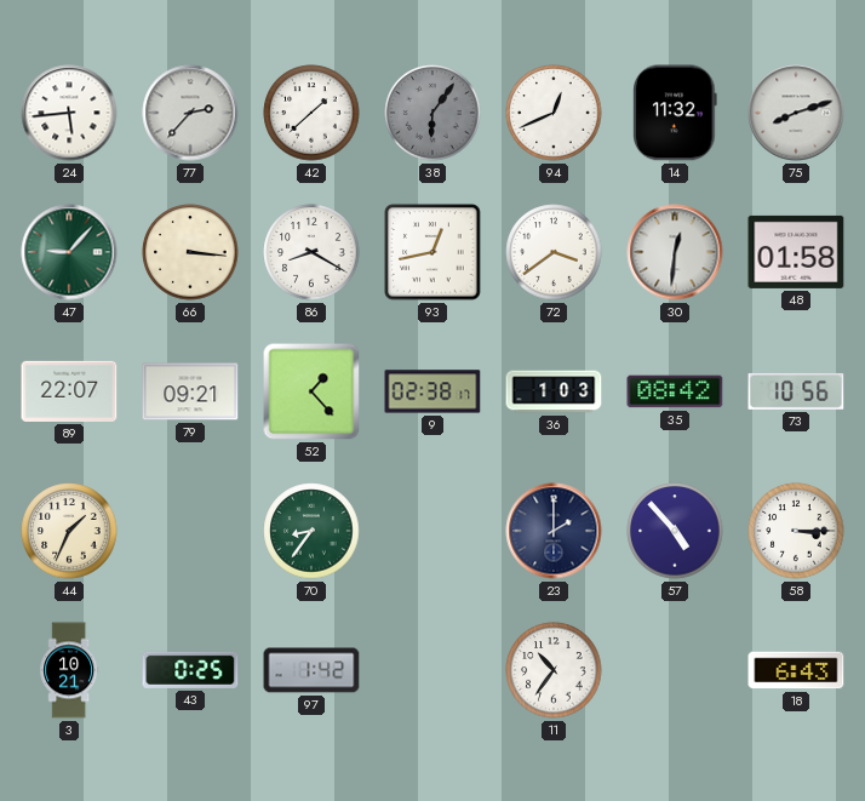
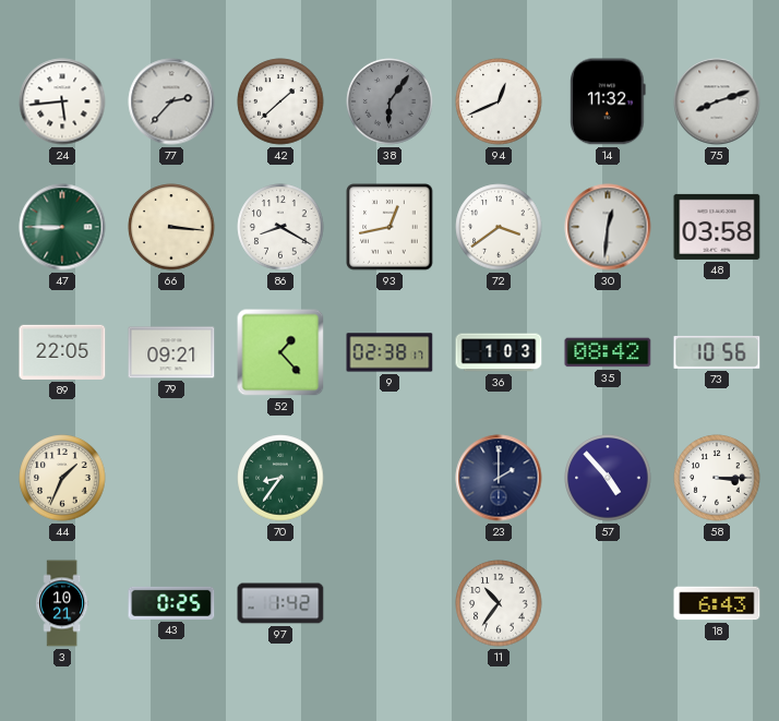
47: 9:07 -> 8:45 (62, 227)
48: 01:58 -> 03:58 (717, 227)
89: 22:07 -> 22:05 (62, 352)
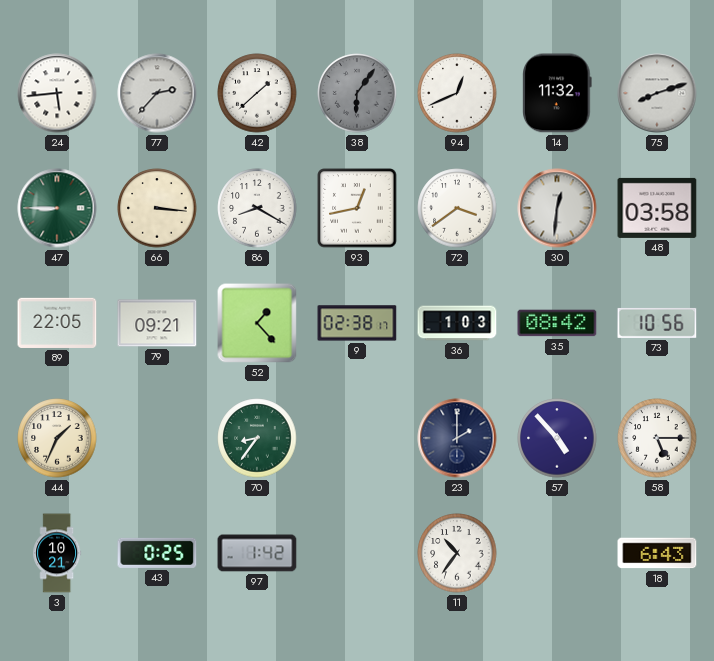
58: 3:15 -> 5:15 (657, 438)
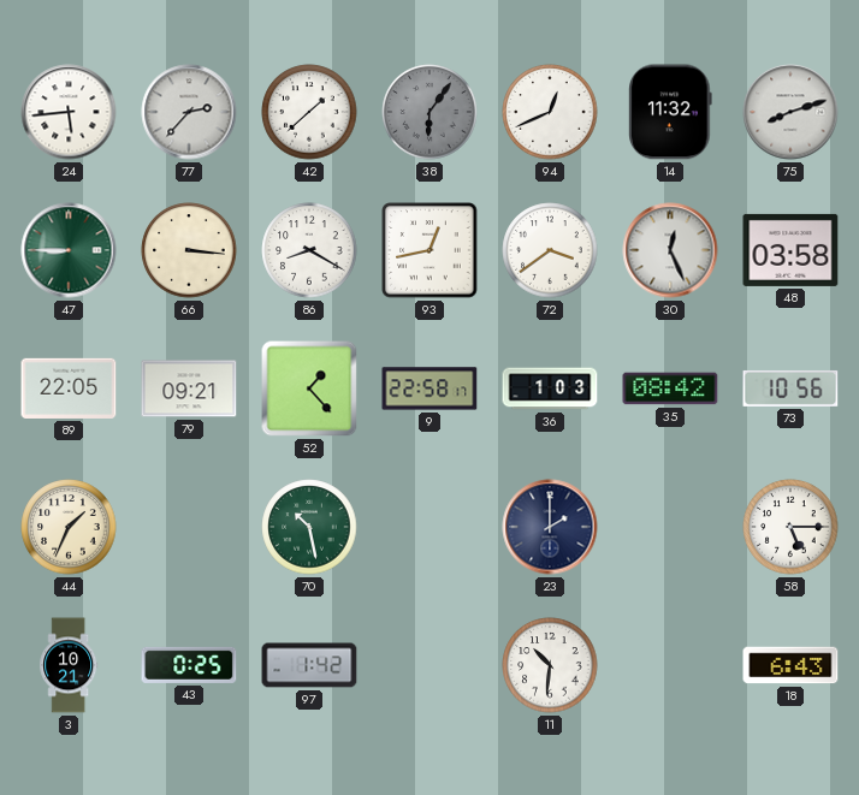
30: 12:31 -> 12:26 (670, 250)
9: 02:38 -> 22:58 (429, 388)
70: 8:36 -> 10:28 (309, 527)
57: 4:53 -> none (557, 438)
11: 10:36 -> 10:31 (550, 665)
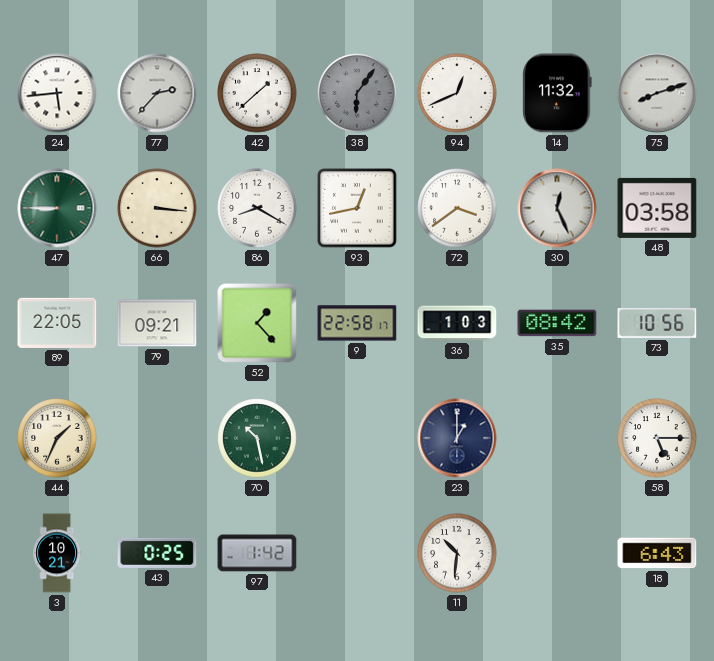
23: 2:00 -> 1:00 (457, 438)
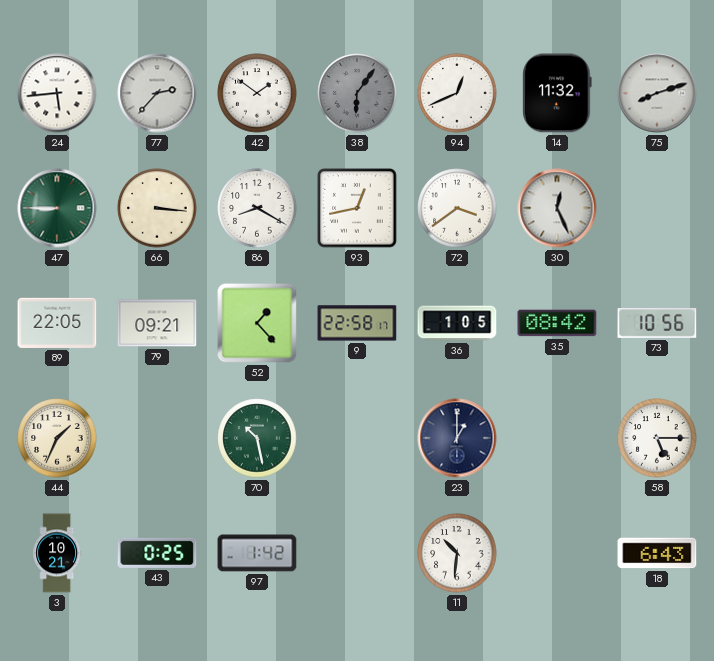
42: 1:38 -> 1:51 (257, 93)
48: 03:58 -> none (657, 208)
36: 1:03 -> 1:05 (457, 323)
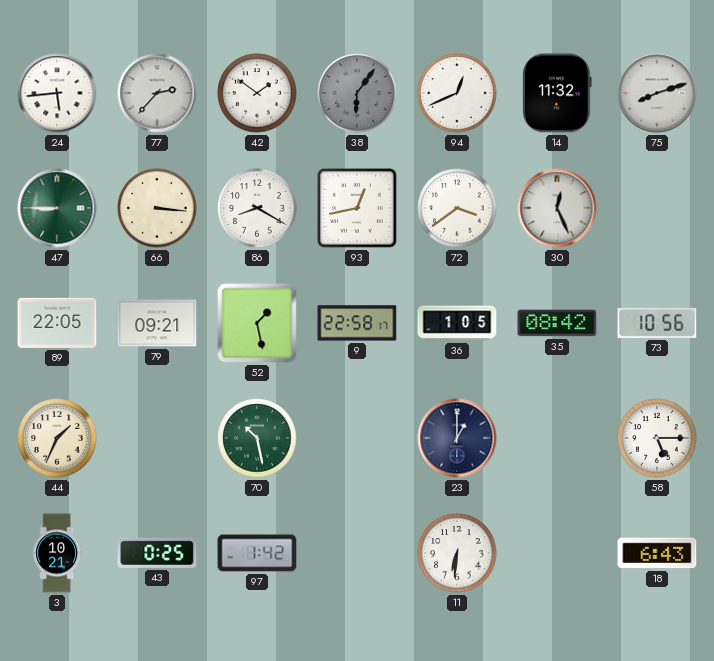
52: 1:23 -> 1:28 (257, 323)
11: 10:31 -> 6:31 (457, 553)
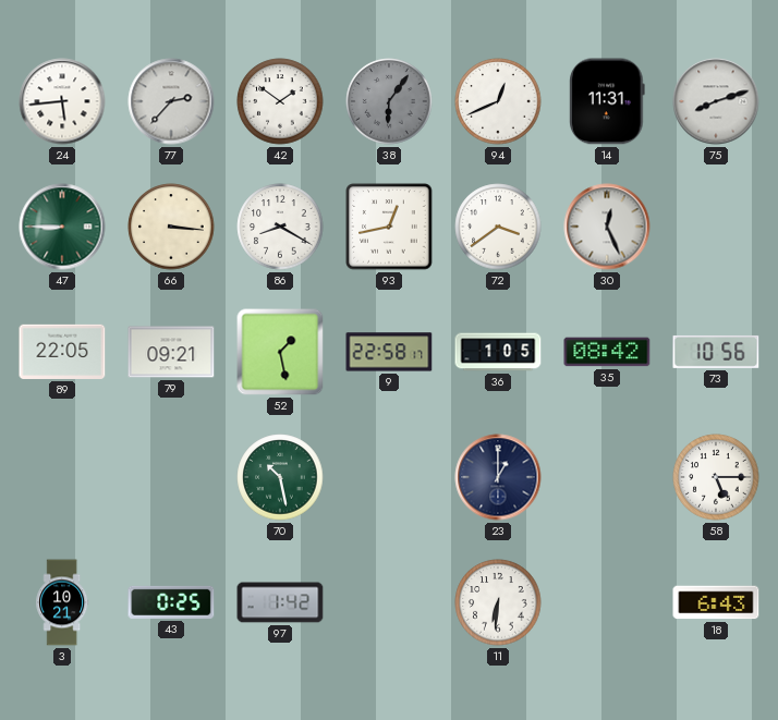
14: 11:32 -> 11:31 (607, 101)
44: 1:34 -> none (57, 438)
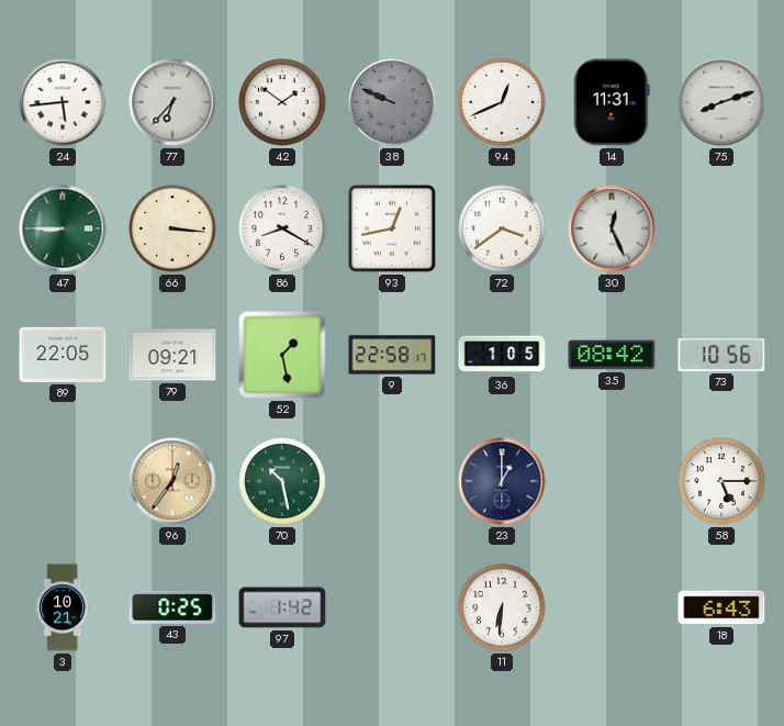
77: 2:37 -> 6:37 (172, 102)
38: 6:06 -> 9:49 (392, 102)
96: none -> 12:36 (172, 481)
